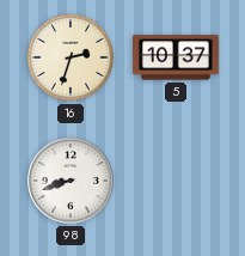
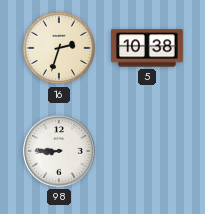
5: 10:37 -> 10:38 (147, 48)
98: 8:42 -> 8:45 (59, 151)
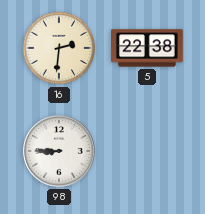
16: 2:33 -> 2:31 (59, 48)
5: 10:38 -> 22:38 (147, 48)
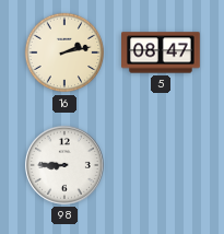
16: 2:31 -> 2:13 (64, 52)
5: 22:38 -> 08:47 (161, 52)
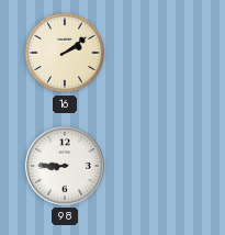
16: 2:13 -> 2:09 (65, 53)
5: 08:47 -> none (161, 52)
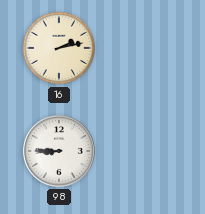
16: 2:09 -> 2:13 (59, 48)
